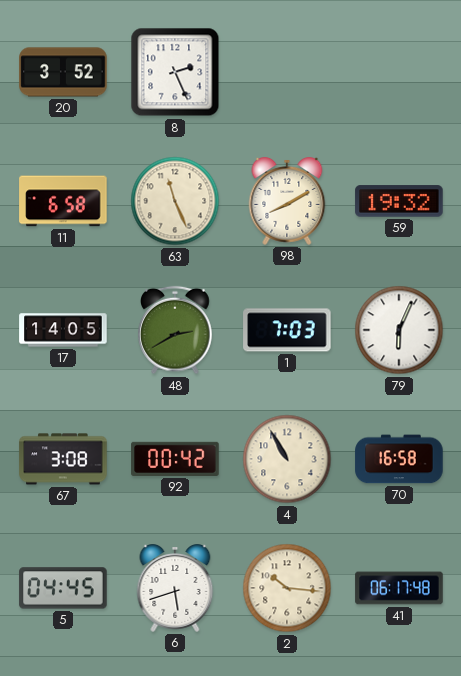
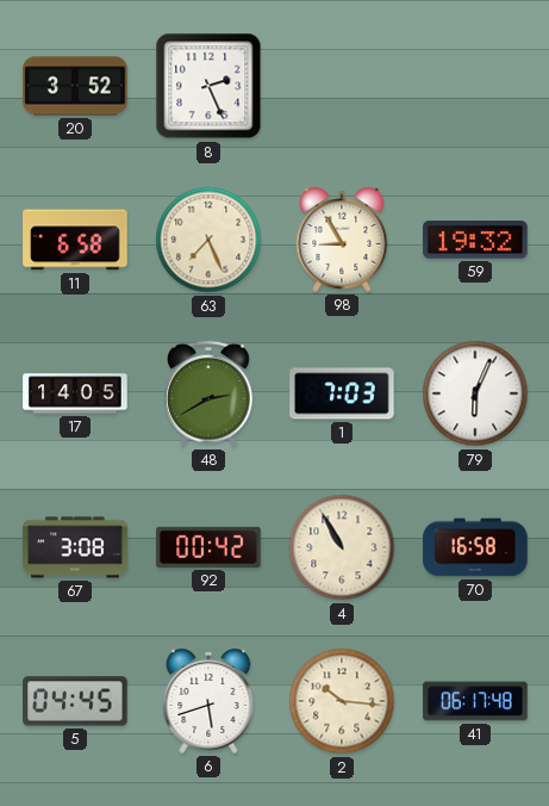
63: 11:26 -> 7:26 (208, 240)
98: 8:10 -> 8:55 (342, 241)
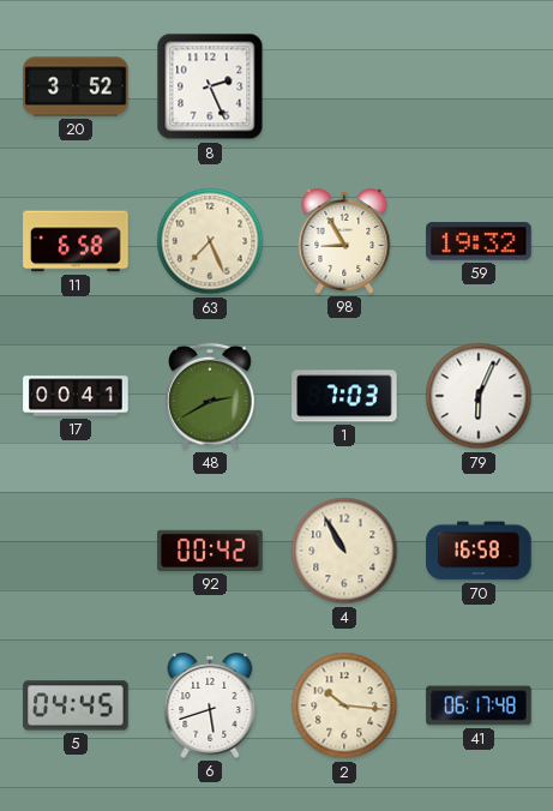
17: 14:05 -> 00:41 (76, 396)
67: 3:08 -> none (75, 547)
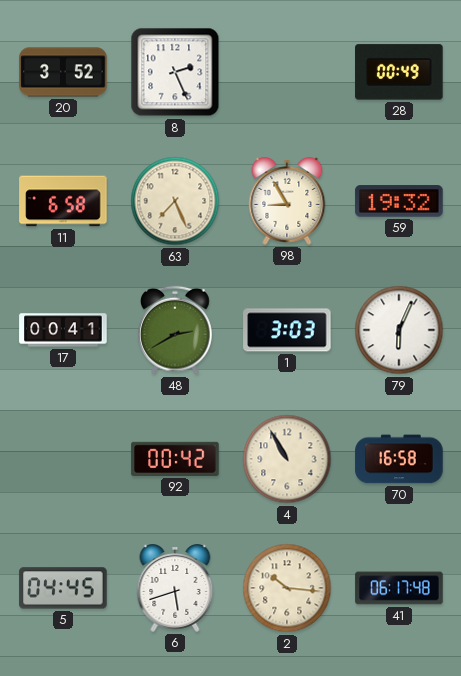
28: none -> 00:49 (399, 72)
1: 7:03 -> 3:03 (287, 330)
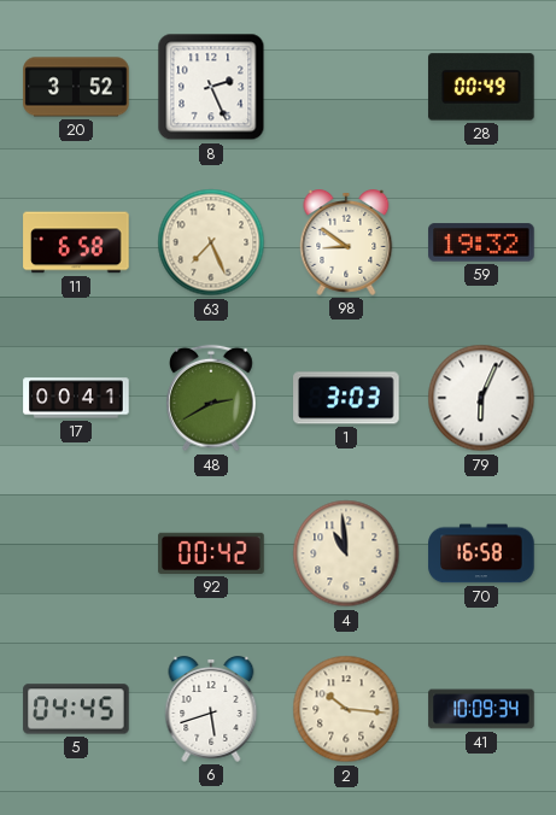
98: 8:55 -> 8:51 (346, 244)
4: 10:55 -> 10:59 (346, 553)
41: 06:17 -> 10:09 (481, 709)
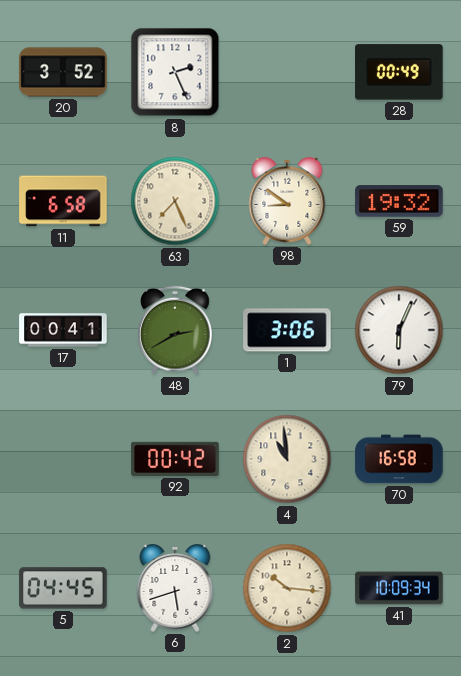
1: 3:03 -> 3:06 (287, 330)
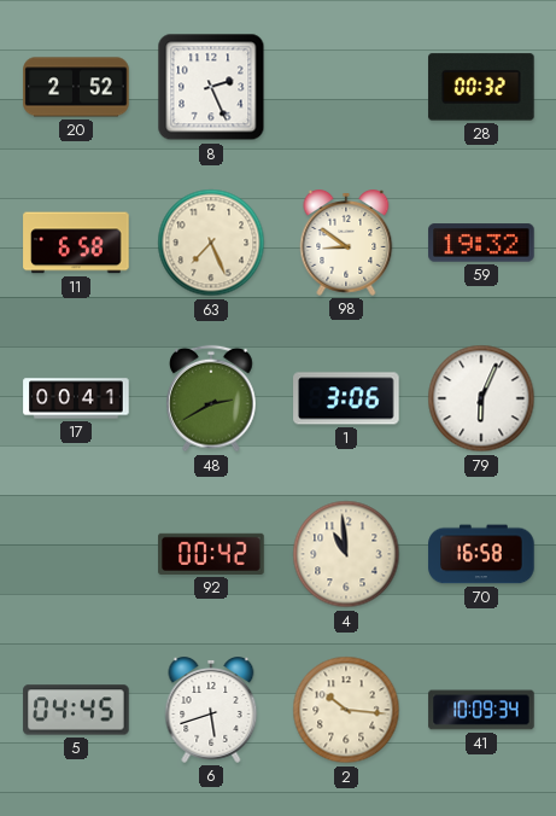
20: 3:52 -> 2:52 (76, 87)
28: 00:49 -> 00:32 (481, 87)
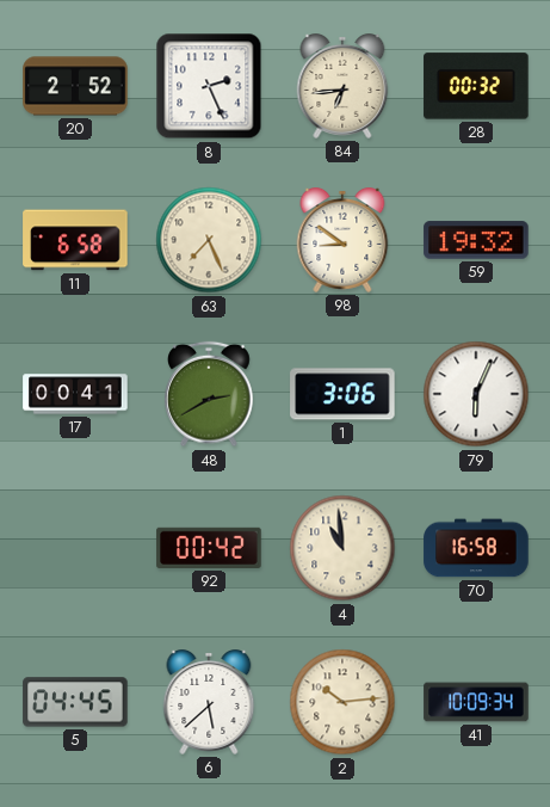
84: none -> 6:44 (342, 87)
6: 5:42 -> 5:38 (209, 703)
2: 10:16 -> 10:14 (342, 702)
